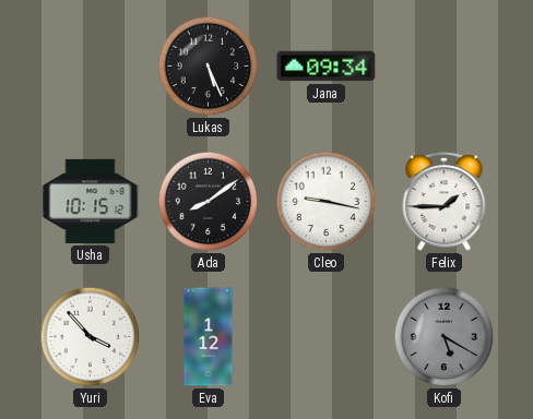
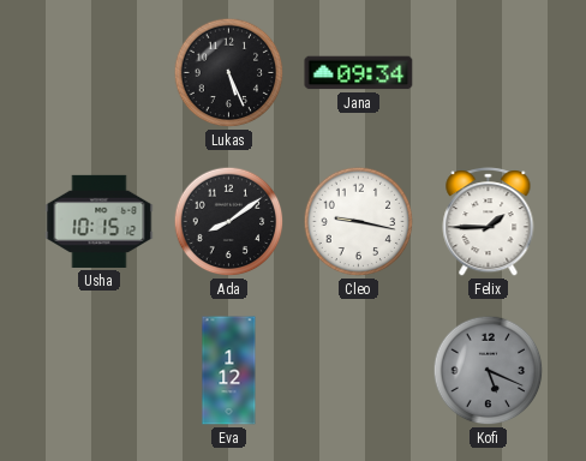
Yuri: 3:53 -> none (91, 337)
Kofi: 5:20 -> 5:19 (489, 371)
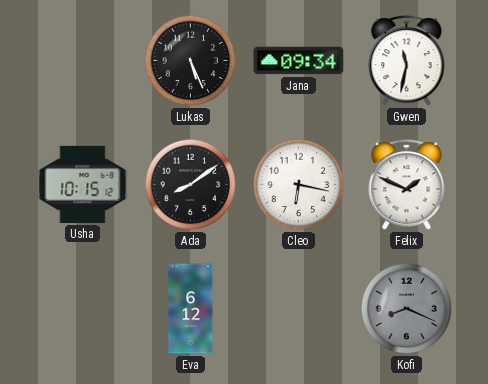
Gwen: none -> 11:32 (407, 61)
Cleo: 9:17 -> 6:17 (299, 185)
Felix: 1:45 -> 1:49 (407, 185)
Eva: 1:12 -> 6:12 (191, 309)
Kofi: 5:19 -> 8:19 (407, 309)
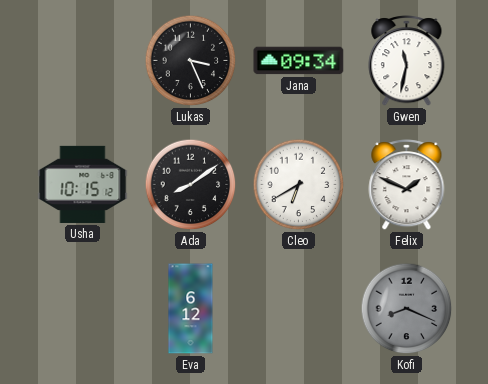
Lukas: 5:26 -> 3:26 (191, 61)
Cleo: 6:17 -> 6:40 (299, 185)
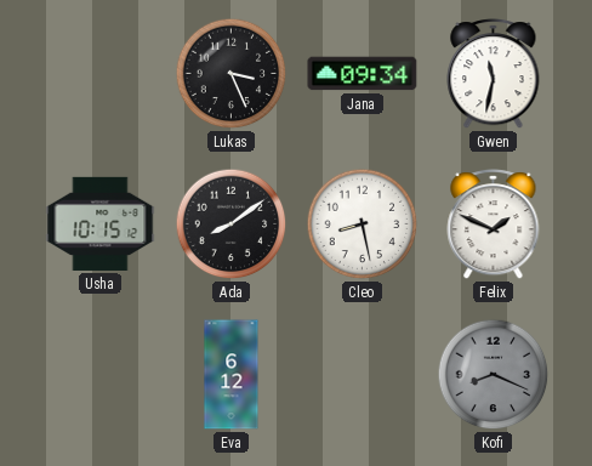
Cleo: 6:40 -> 8:28 (363, 225)
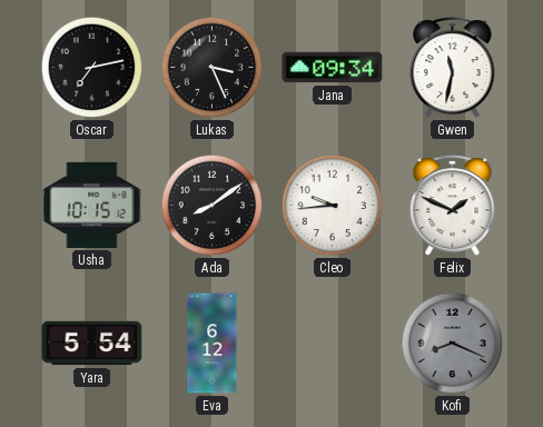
Oscar: none -> 7:13 (92, 68)
Cleo: 8:28 -> 9:44 (333, 206)
Yara: none -> 5:54 (92, 344)
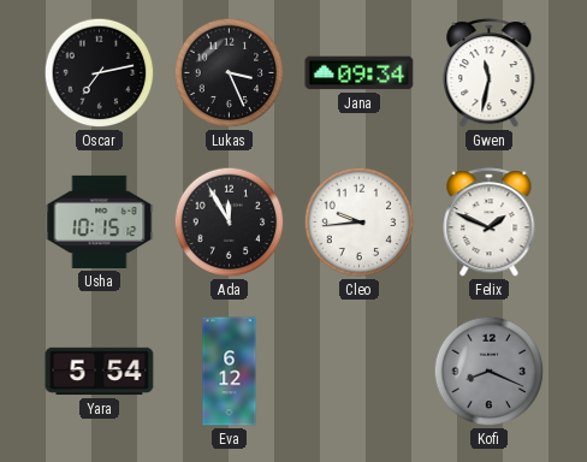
Ada: 8:09 -> 11:55 (230, 223)
